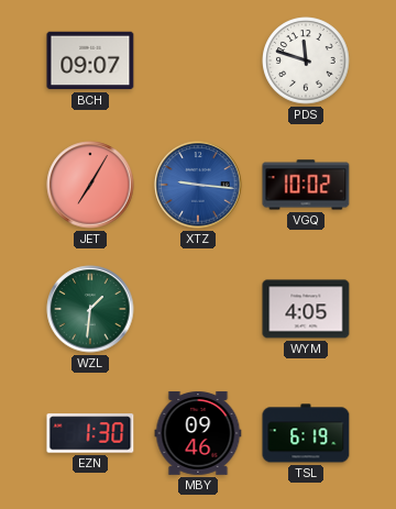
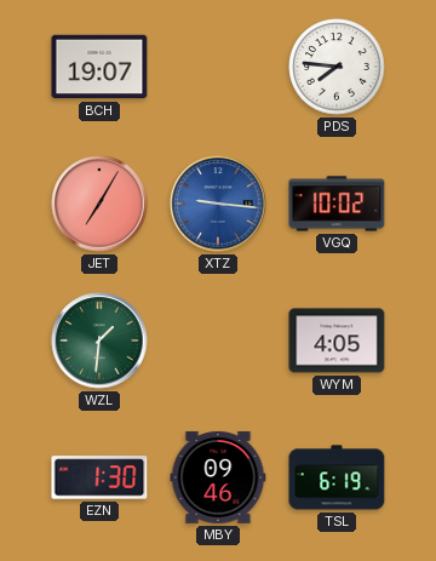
BCH: 09:07 -> 19:07 (99, 67)
PDS: 11:48 -> 7:46 (337, 67)
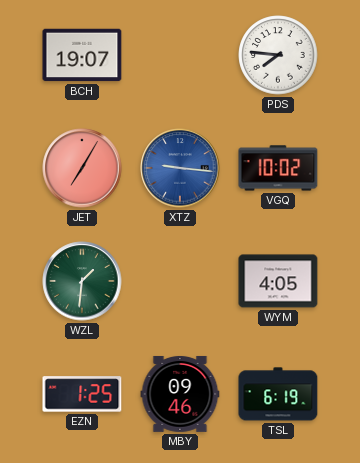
EZN: 1:30 -> 1:25 (82, 394)
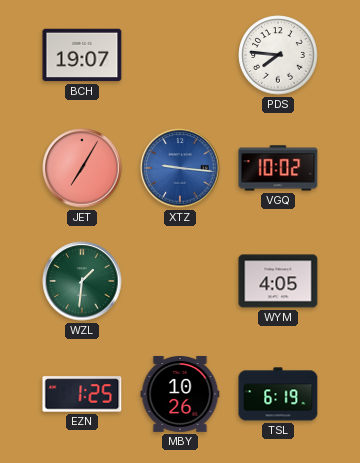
MBY: 09:46 -> 10:26 (180, 394)
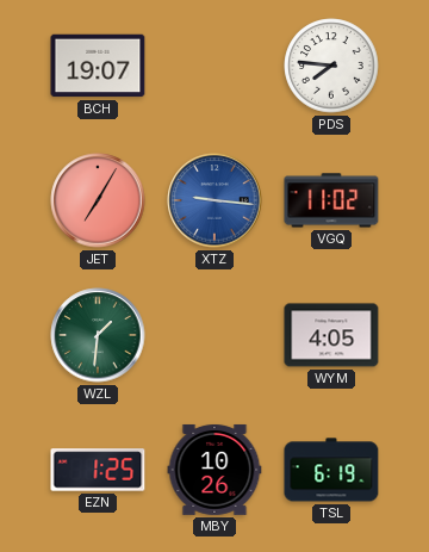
VGQ: 10:02 -> 11:02 (331, 200)
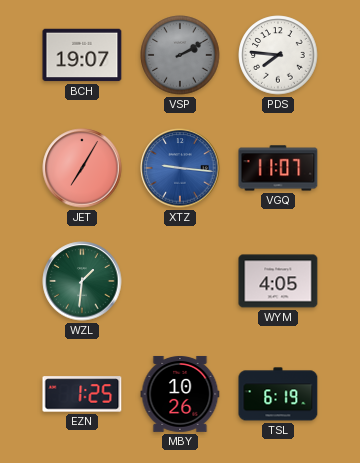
VSP: none -> 2:10 (180, 55)
VGQ: 11:02 -> 11:07 (278, 168)
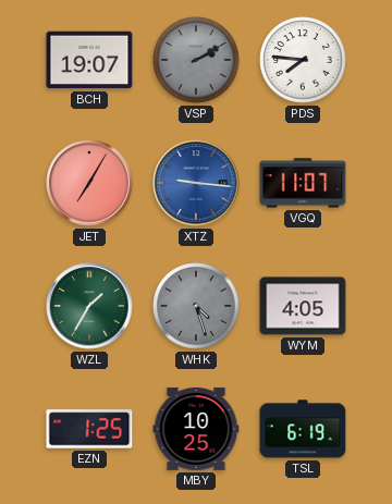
WZL: 1:31 -> 1:35 (89, 306)
WHK: none -> 4:27 (196, 306)
MBY: 10:26 -> 10:25 (196, 429)
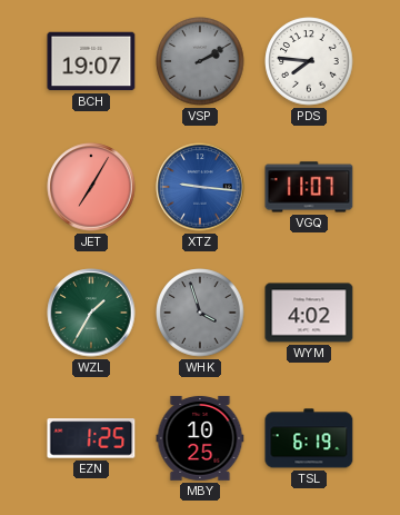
WHK: 4:27 -> 3:57 (200, 313)
WYM: 4:05 -> 4:02 (309, 313)
